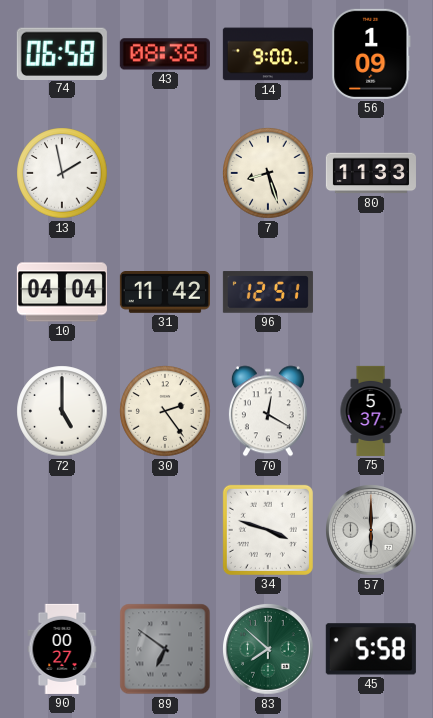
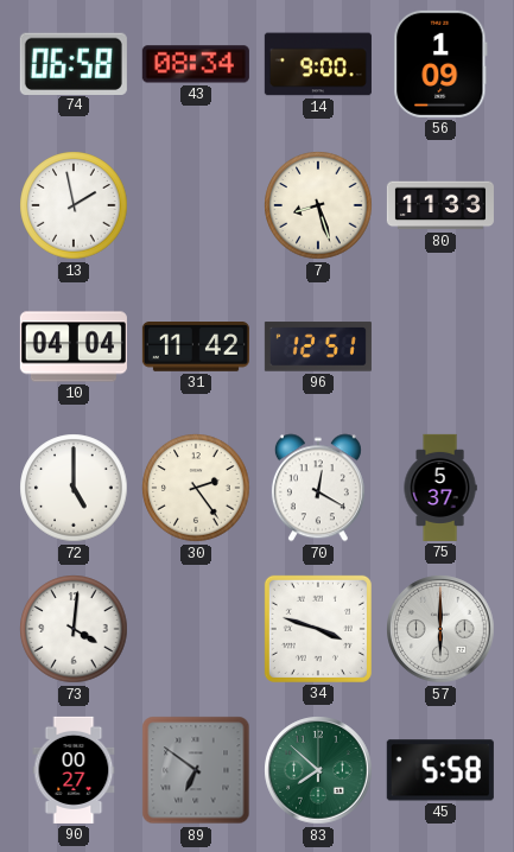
43: 08:38 -> 08:34 (196, 64)
73: none -> 4:01 (74, 629)
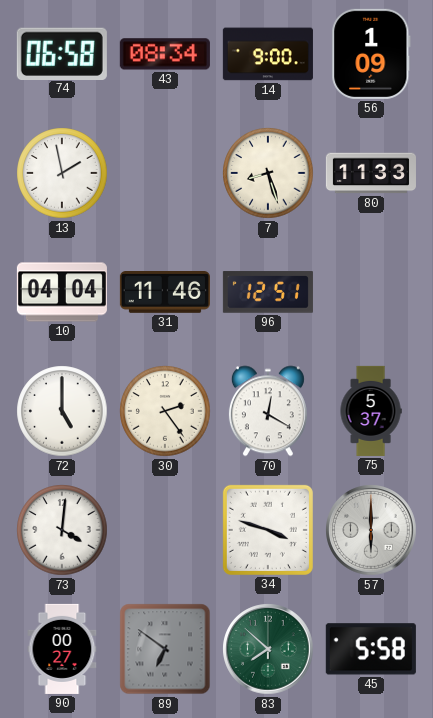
31: 11:42 -> 11:46 (165, 293)
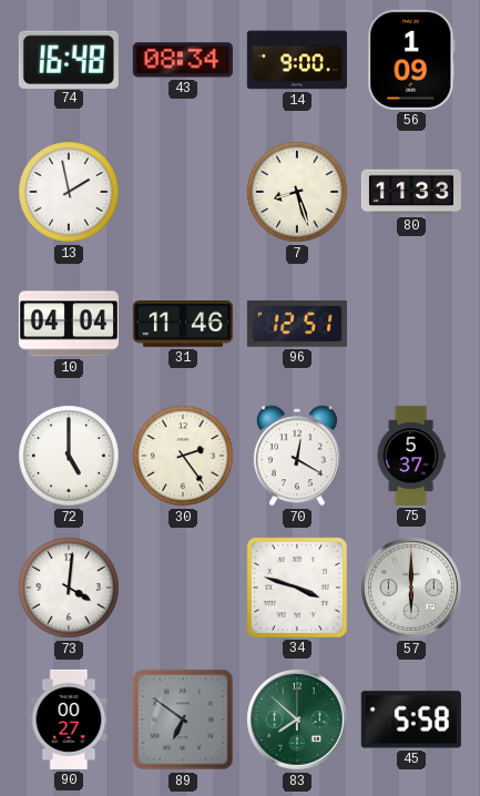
74: 06:58 -> 16:48 (69, 59)
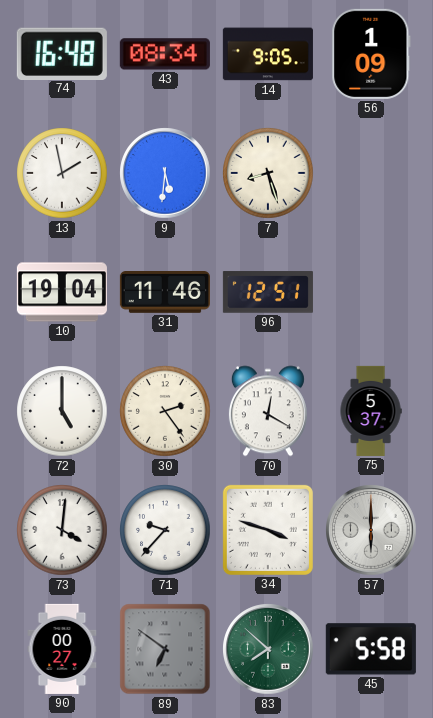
14: 9:00 -> 9:05 (268, 54)
9: none -> 5:31 (165, 173)
80: 11:33 -> none (411, 192)
10: 04:04 -> 19:04 (62, 292)
71: none -> 9:37 (165, 530)
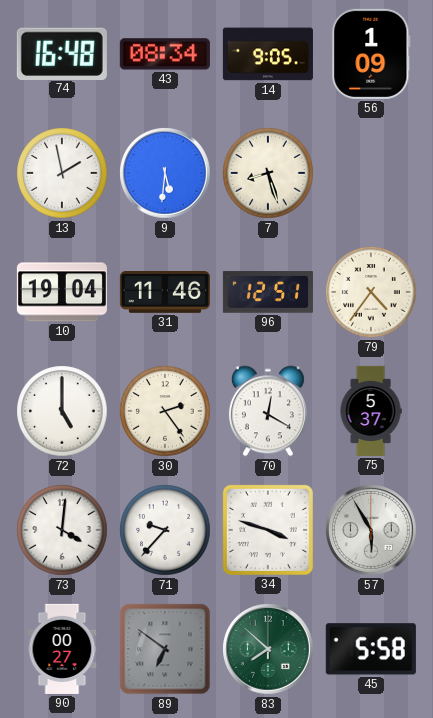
79: none -> 4:36 (371, 292)
57: 6:00 -> 5:55 (371, 530)
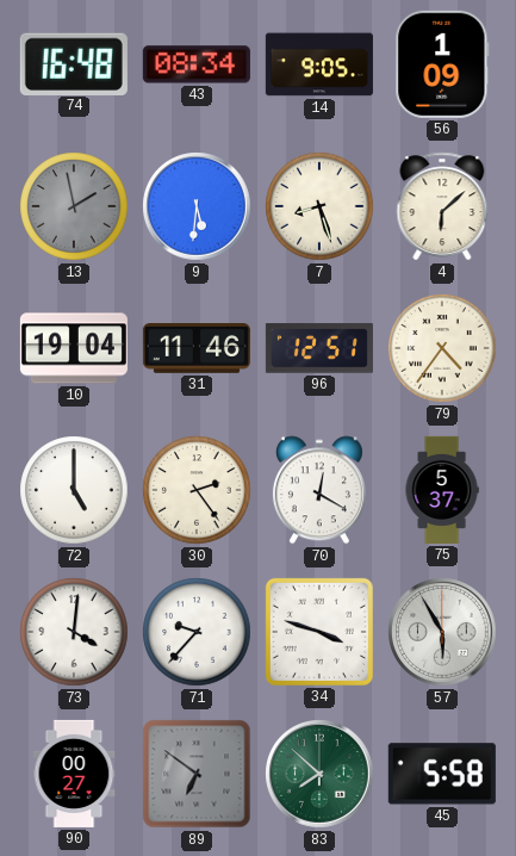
13 dial: white -> grey (74, 206)
4: none -> 6:08 (442, 206)
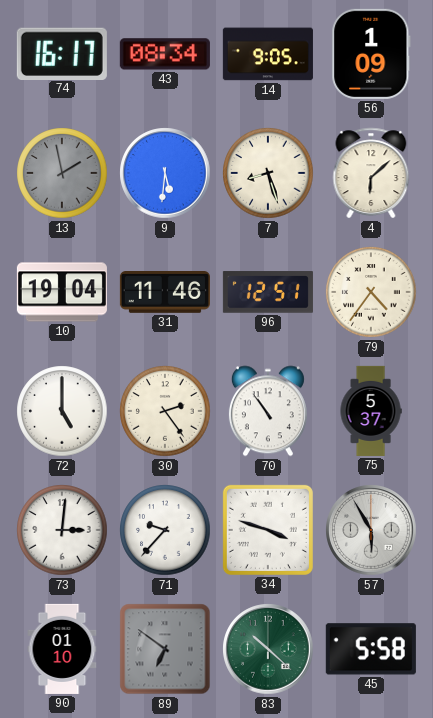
74: 16:48 -> 16:17 (62, 53)
70: 12:20 -> 10:54 (268, 411)
73: 4:01 -> 3:01 (62, 530)
90: 00:27 -> 01:10 (62, 649)
83: 7:52 -> 10:22 (268, 649)
